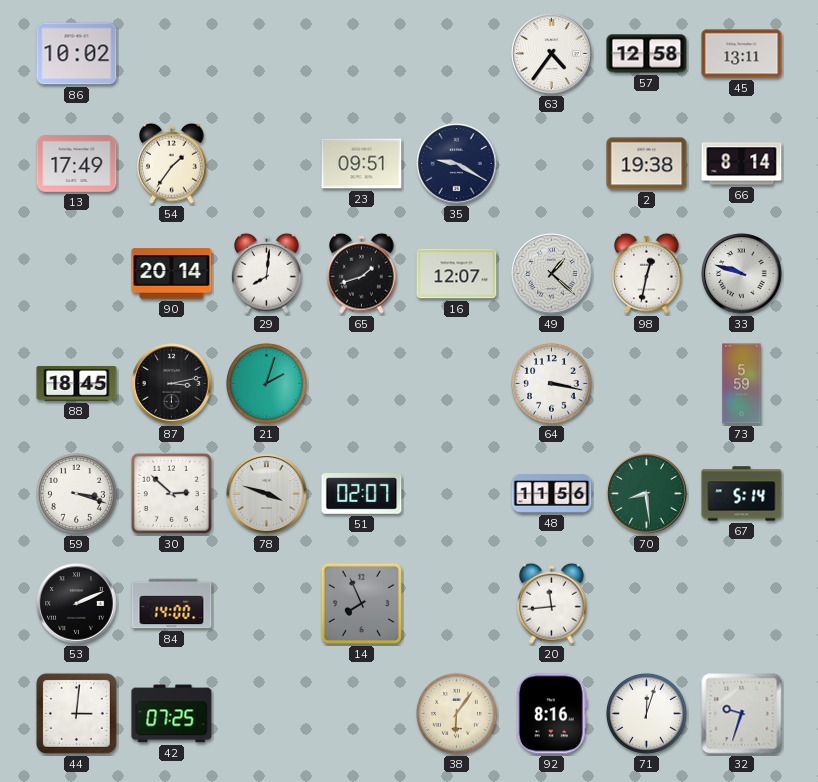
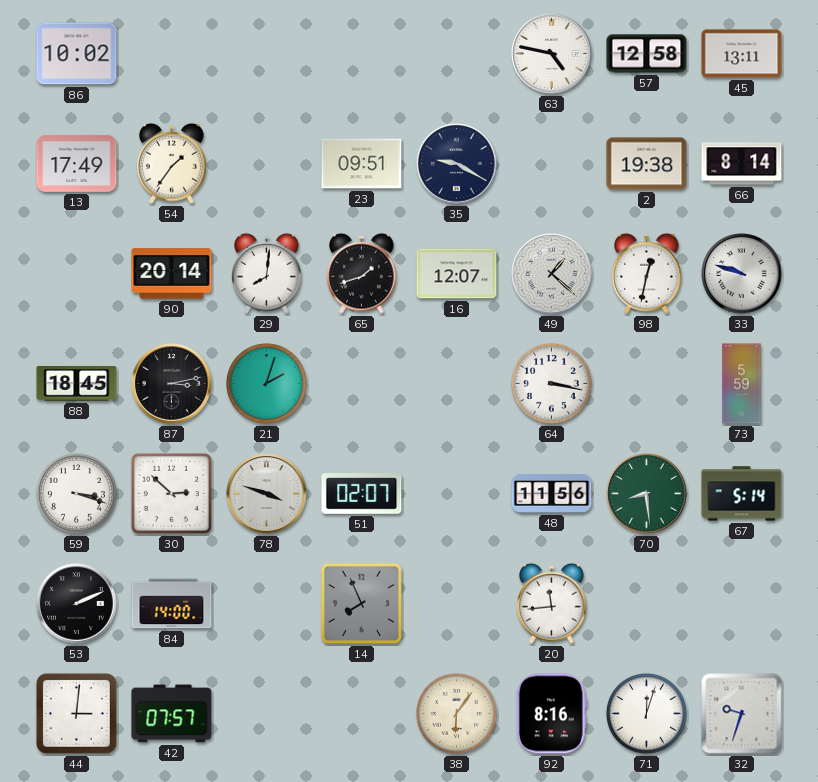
63: 4:36 -> 4:47 (552, 54)
42: 07:25 -> 07:57 (172, 714)
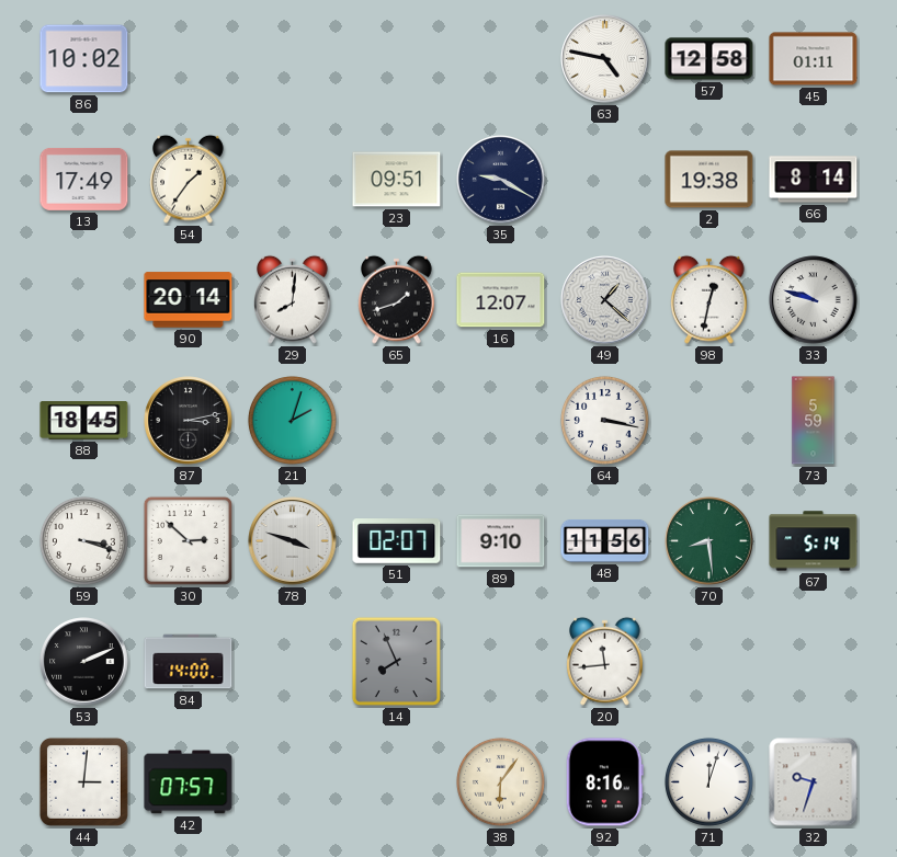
45: 13:11 -> 01:11 (814, 59)
89: none -> 9:10 (501, 541)
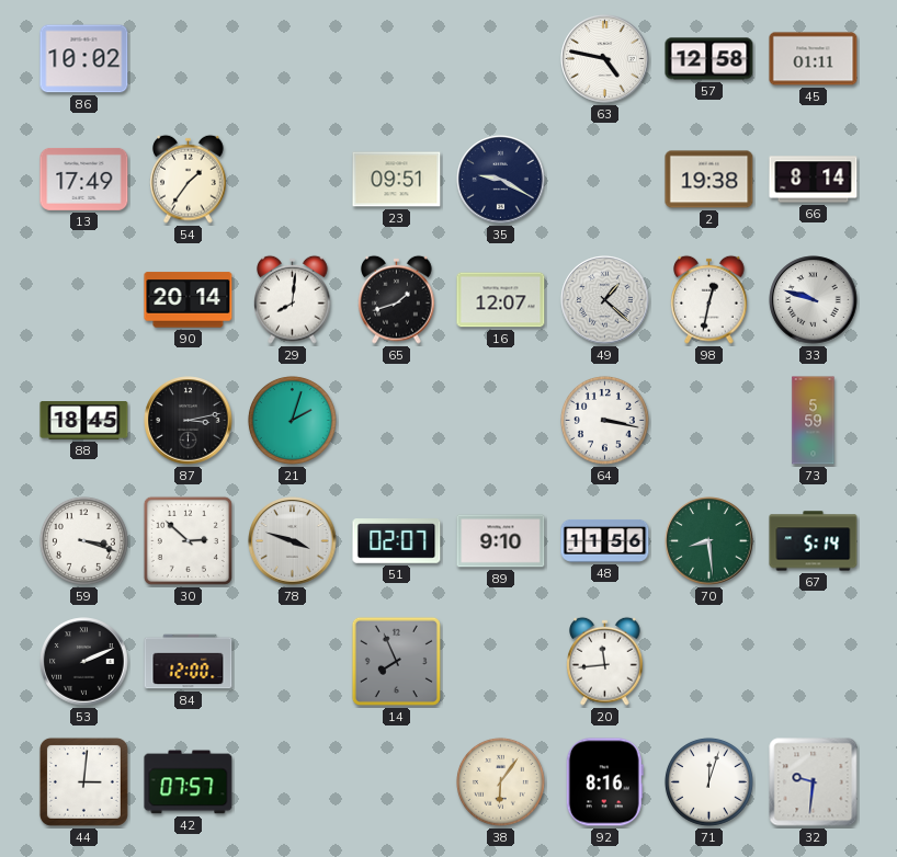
84: 14:00 -> 12:00 (189, 662)
32: 9:33 -> 9:31 (814, 782)
